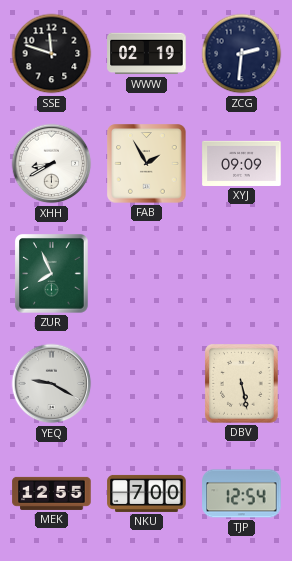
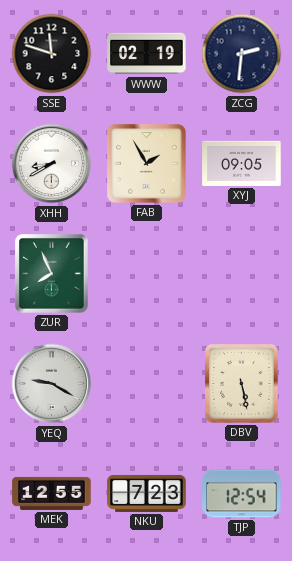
XYJ: 09:09 -> 09:05 (242, 163)
NKU: 7:00 -> 7:23 (147, 493)
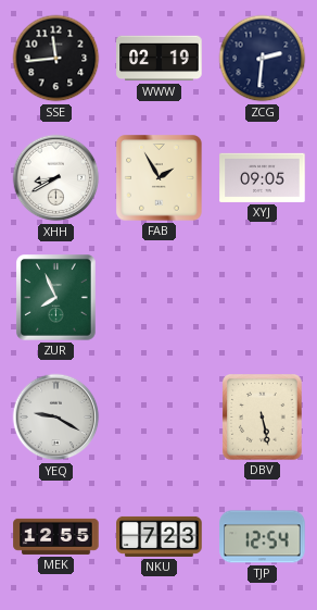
SSE: 11:48 -> 11:44 (56, 59)
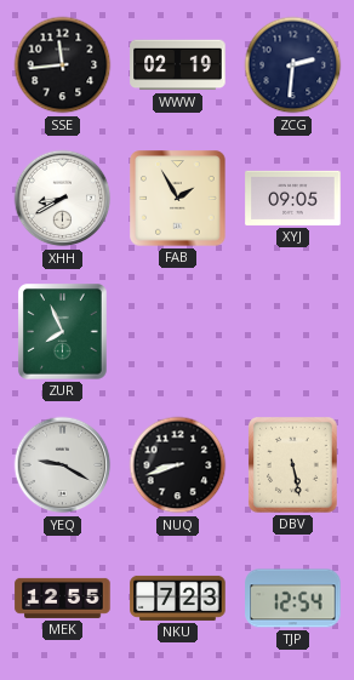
NUQ: none -> 8:42 (178, 465)
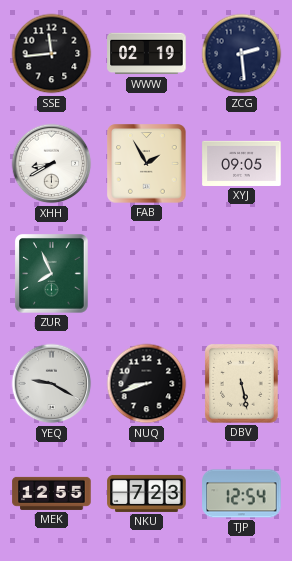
ZCG: 2:31 -> 2:29 (242, 54)
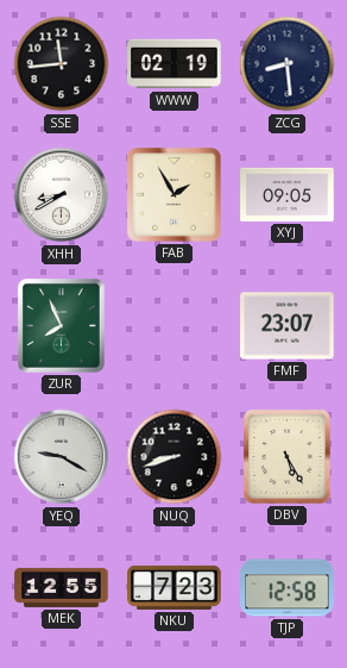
ZCG: 2:29 -> 8:29 (288, 64)
FMF: none -> 23:07 (288, 326)
DBV: 5:28 -> 5:25 (288, 457)
TJP: 12:54 -> 12:58 (288, 588)
